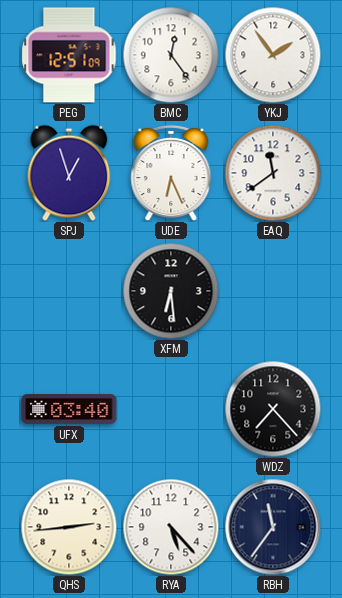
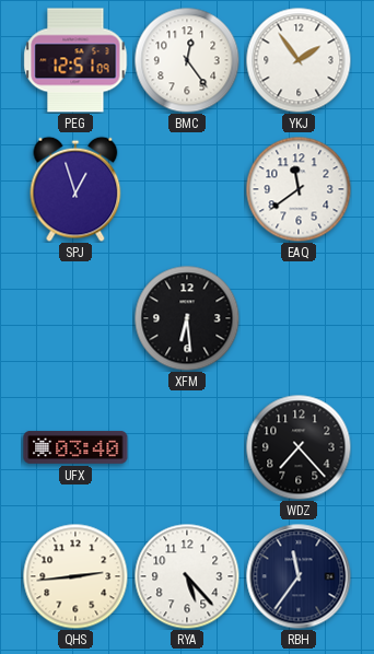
UDE: 6:26 -> none (171, 173)
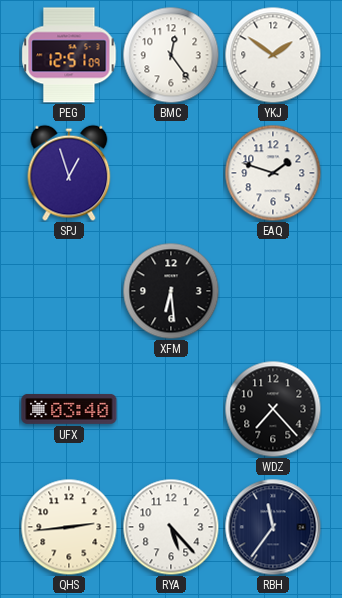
YKJ: 1:54 -> 1:51 (273, 55)
EAQ: 11:39 -> 1:48 (273, 173)
